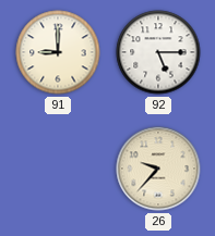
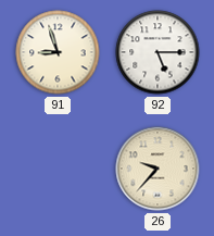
91: 9:00 -> 8:57 (58, 52)
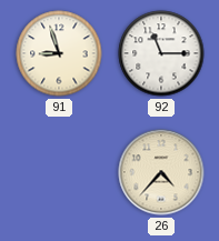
92: 5:15 -> 11:15 (161, 53)
26: 9:37 -> 4:37 (161, 172)
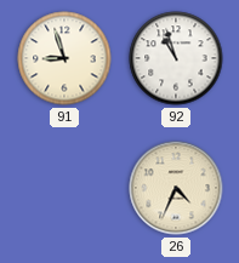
92: 11:15 -> 10:57 (176, 58)
26: 4:37 -> 4:34 (176, 188)
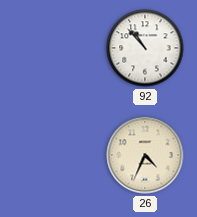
91: 8:57 -> none (64, 58)
92: 10:57 -> 10:53 (145, 48)
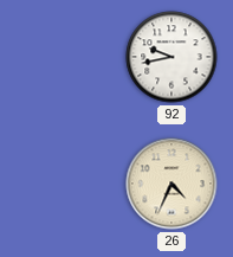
92: 10:53 -> 9:43 (171, 57)
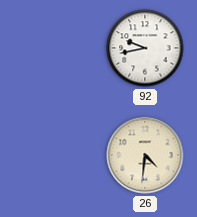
26: 4:34 -> 4:31 (145, 155)
